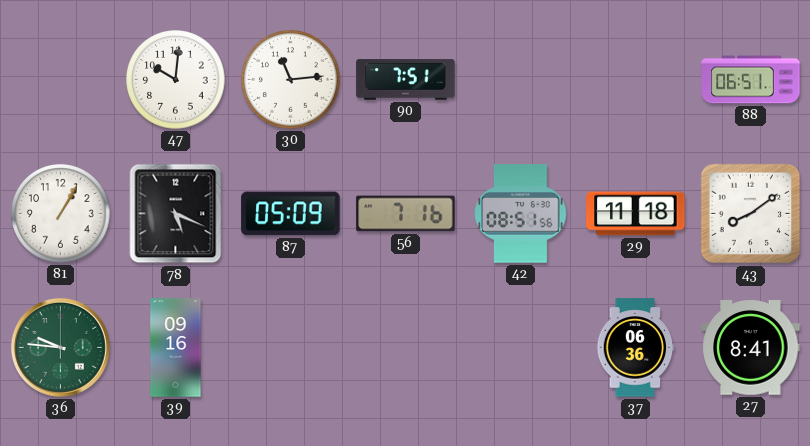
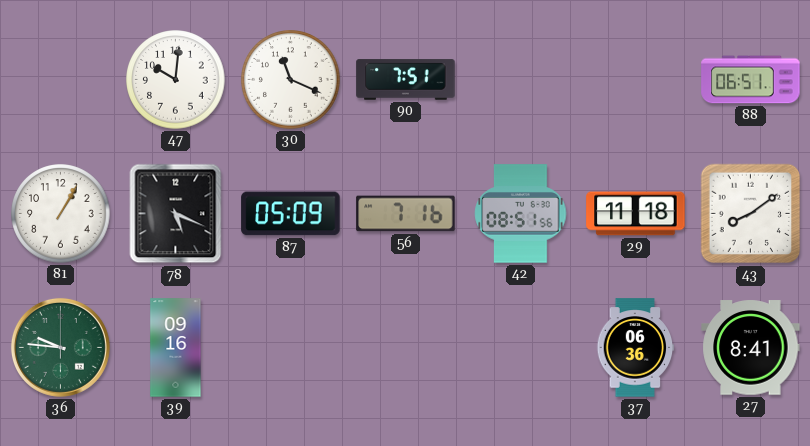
30: 11:14 -> 11:19 (291, 80)
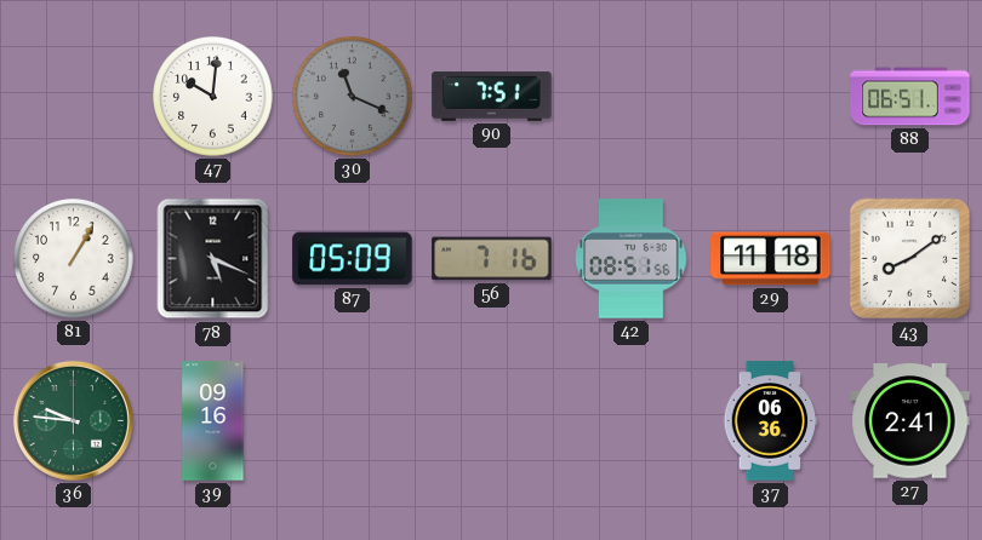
30 dial: white -> grey (353, 97)
27: 8:41 -> 2:41 (910, 421)
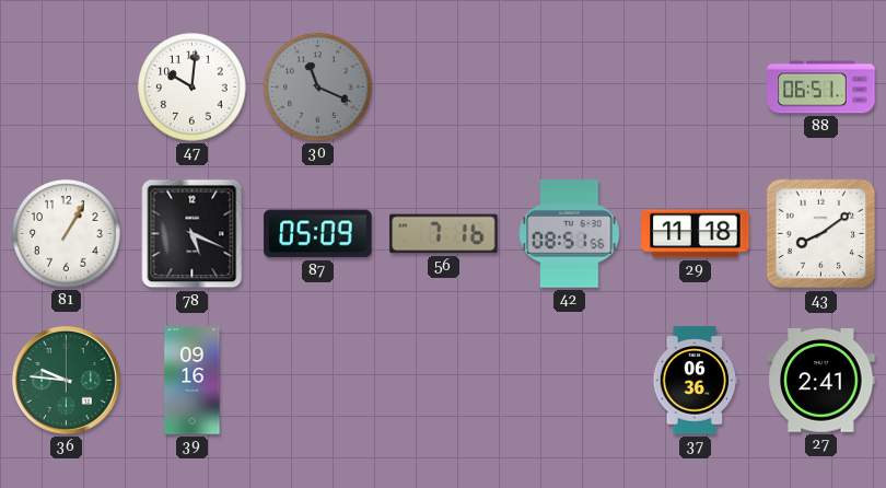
90: 7:51 -> none (492, 97)
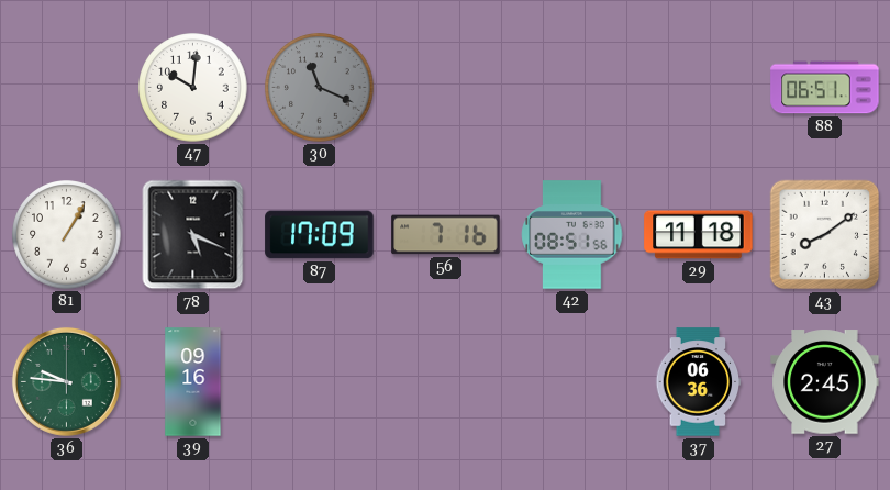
87: 05:09 -> 17:09 (320, 235)
27: 2:41 -> 2:45 (825, 382)
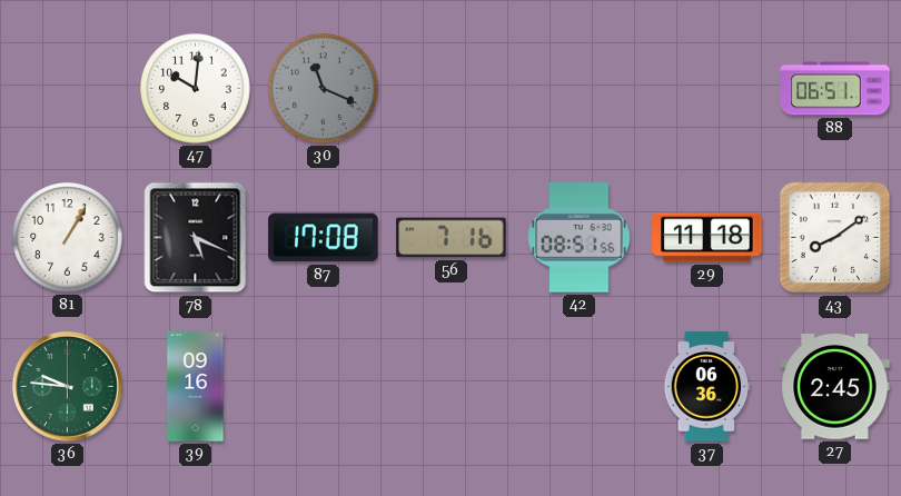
87: 17:09 -> 17:08 (324, 238)
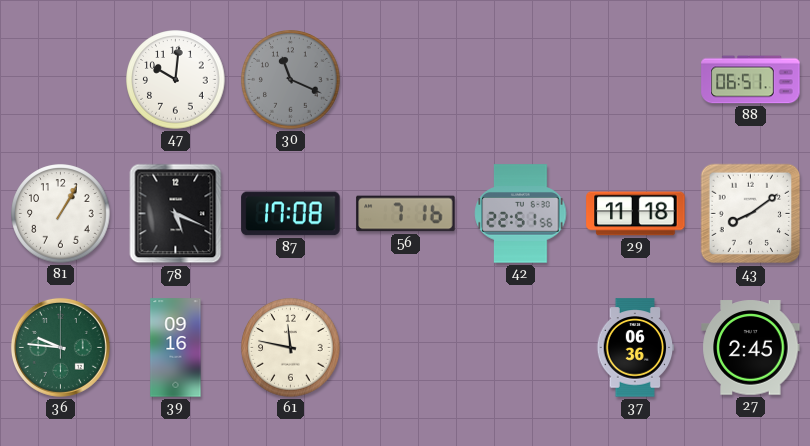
42: 08:51 -> 22:51 (521, 214)
61: none -> 11:47 (291, 348)
